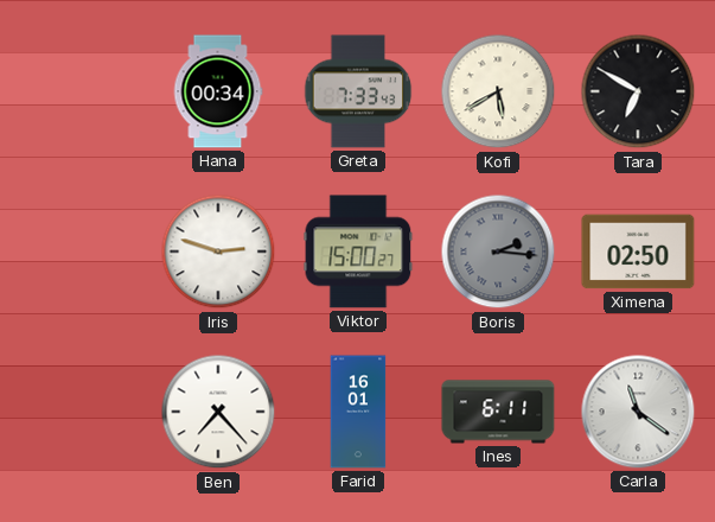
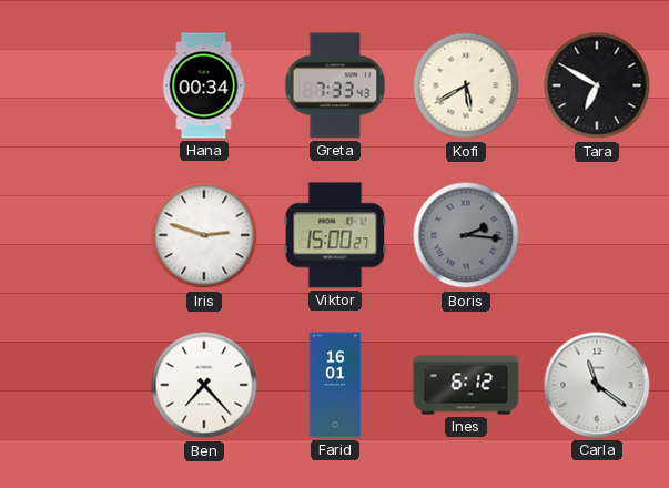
Ximena: 02:50 -> none (638, 252)
Ines: 6:11 -> 6:12 (466, 385)
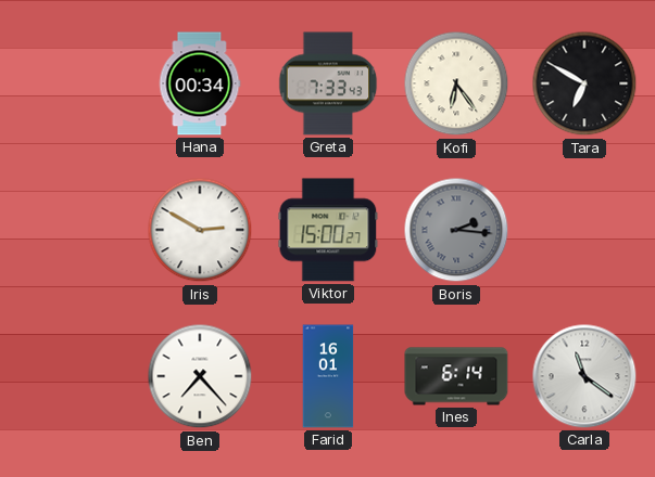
Kofi: 5:40 -> 6:24 (456, 83)
Iris: 2:48 -> 2:50 (200, 230)
Ines: 6:12 -> 6:14 (456, 376)
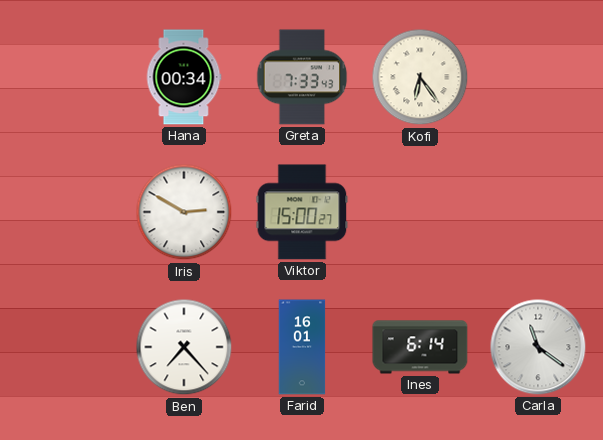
Tara: 6:50 -> none (584, 83)
Boris: 2:16 -> none (456, 230)
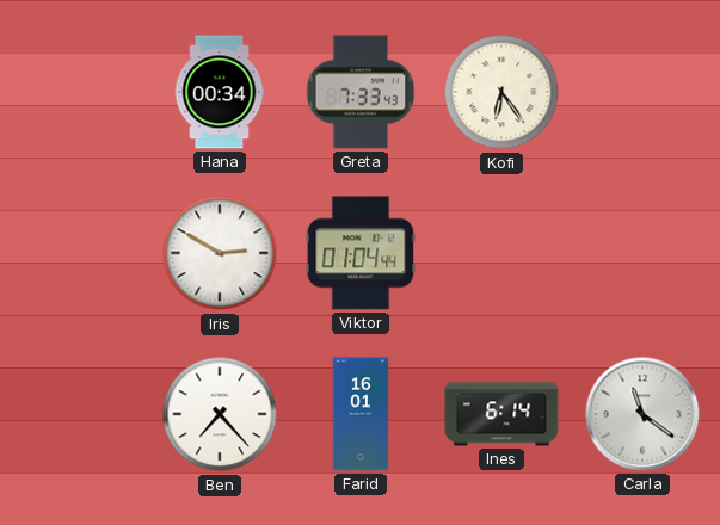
Viktor: 15:00 -> 01:04 (361, 253)
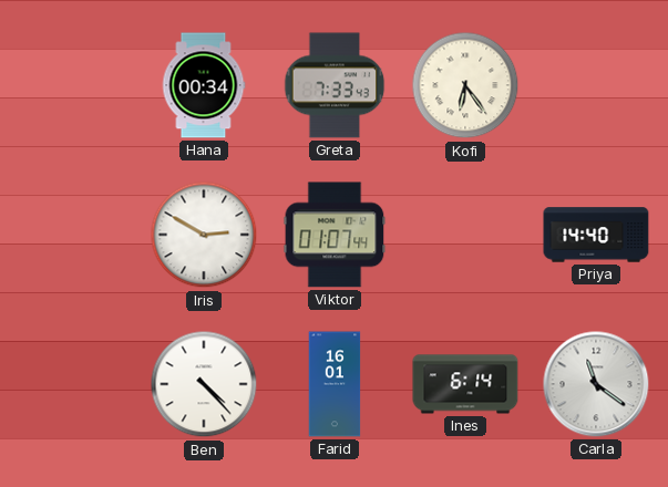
Viktor: 01:04 -> 01:07 (335, 235)
Priya: none -> 14:40 (596, 235)
Ben: 7:23 -> 4:23 (204, 384)
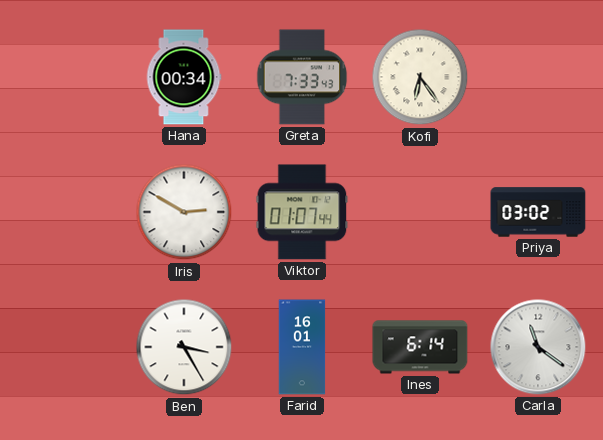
Priya: 14:40 -> 03:02 (538, 212)
Ben: 4:23 -> 3:25 (184, 347)
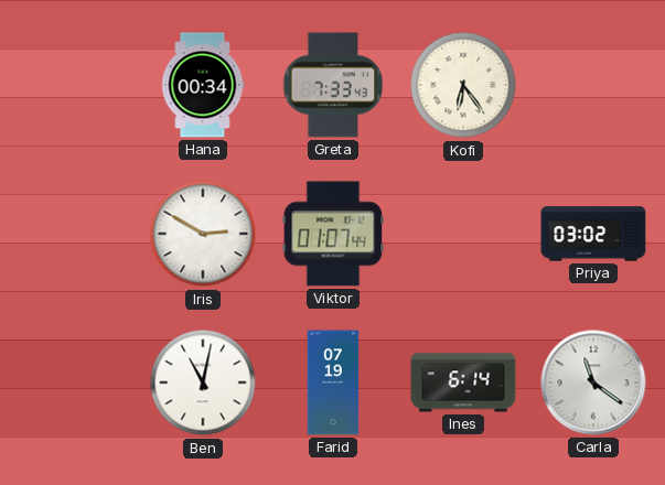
Ben: 3:25 -> 11:02 (203, 382)
Farid: 16:01 -> 07:19 (333, 382)
